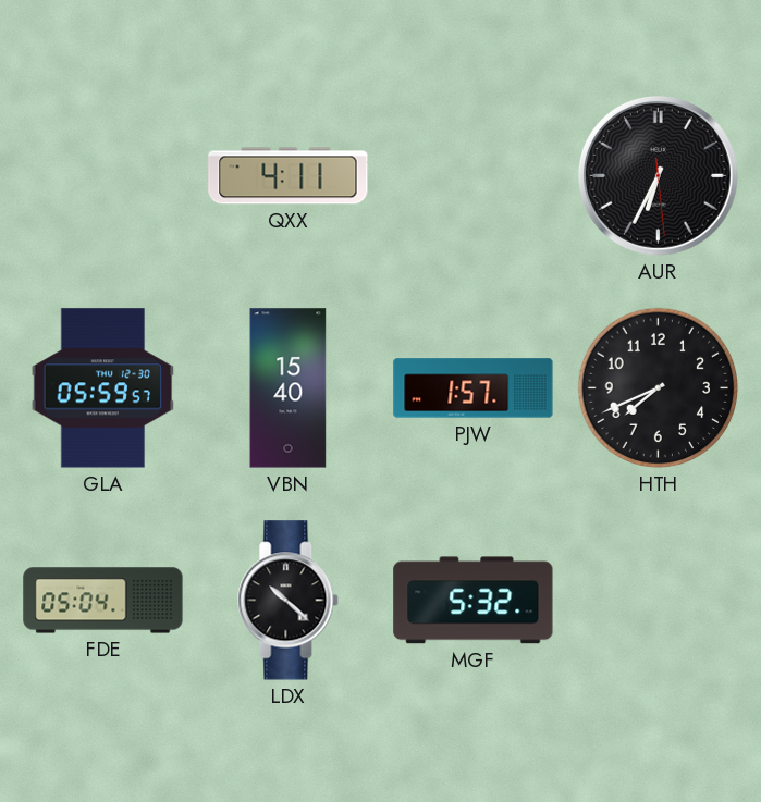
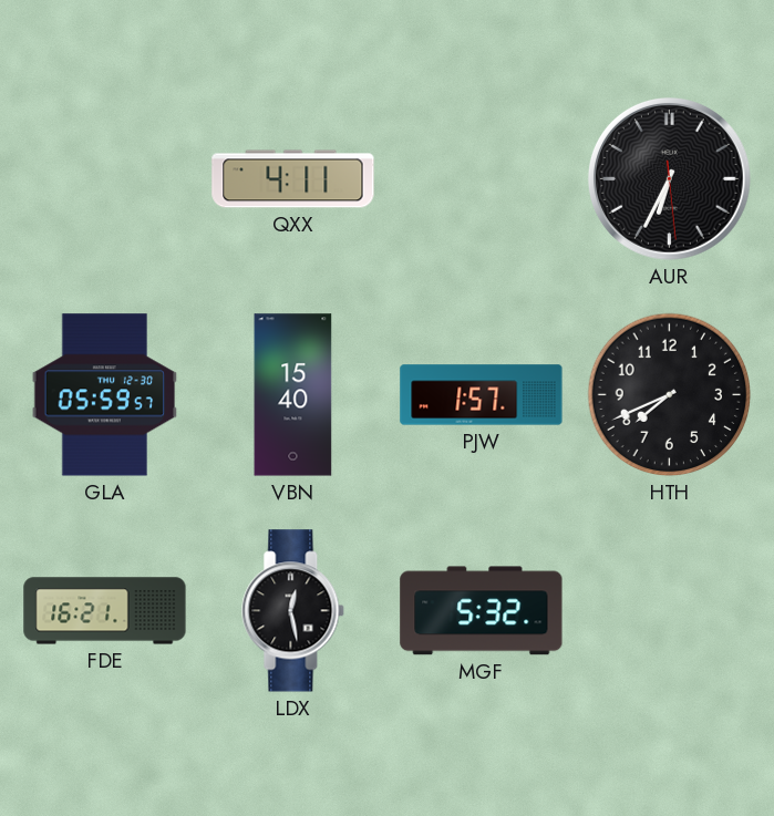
FDE: 05:04 -> 16:21 (105, 611)
LDX: 10:22 -> 12:28 (293, 611)
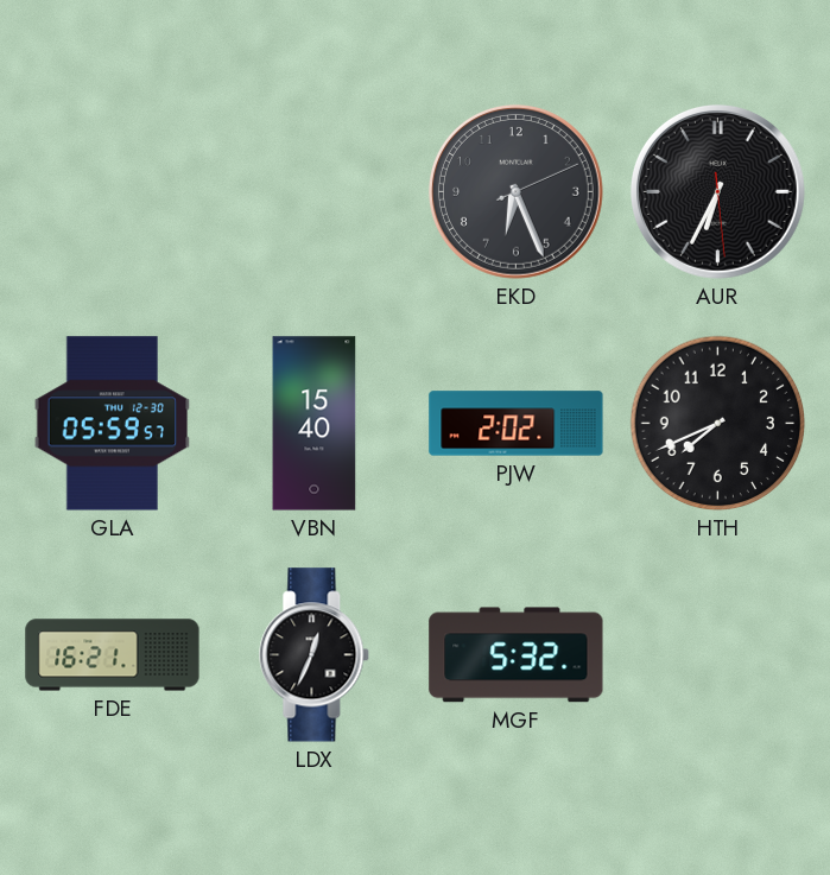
QXX: 4:11 -> none (293, 179)
EKD: none -> 6:26 (515, 191)
PJW: 1:57 -> 2:02 (517, 424)
LDX: 12:28 -> 12:34 (315, 655)
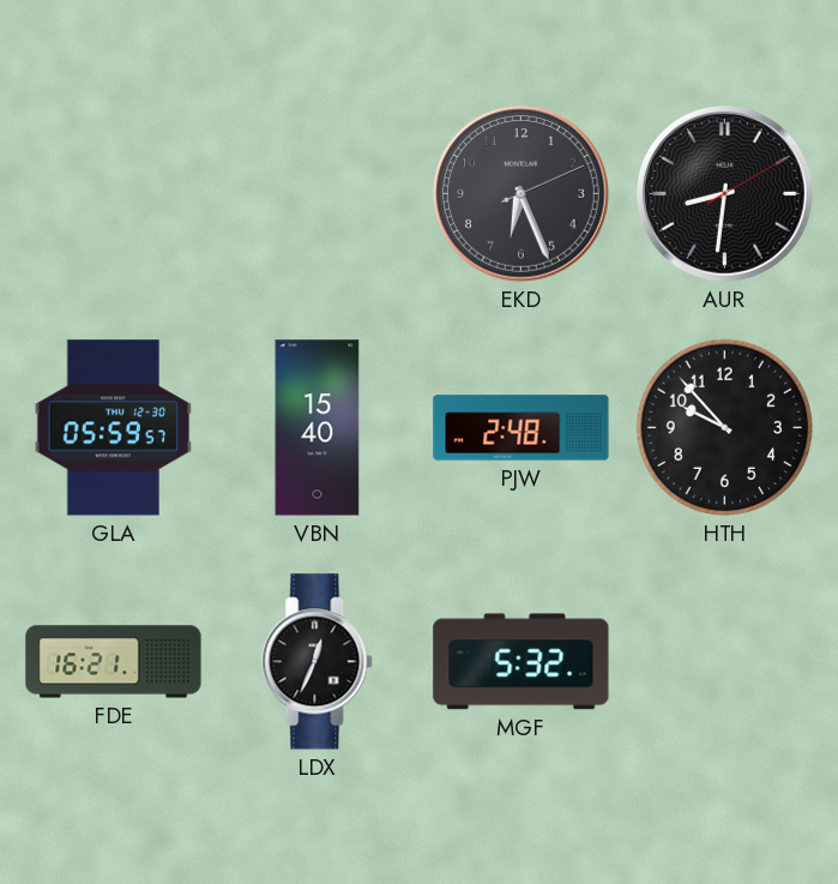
AUR: 6:34 -> 8:31 (724, 193)
PJW: 2:02 -> 2:48 (522, 428)
HTH: 7:41 -> 9:53 (725, 428)
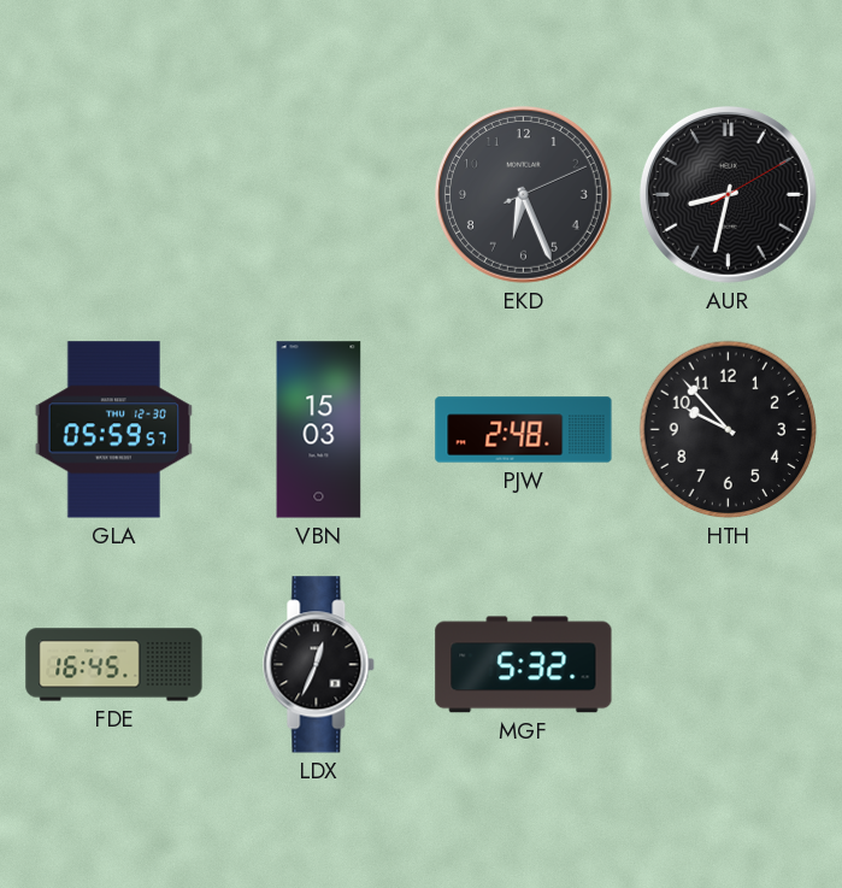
AUR: 8:31 -> 8:32 (728, 194)
VBN: 15:40 -> 15:03 (319, 430)
FDE: 16:21 -> 16:45 (114, 665)
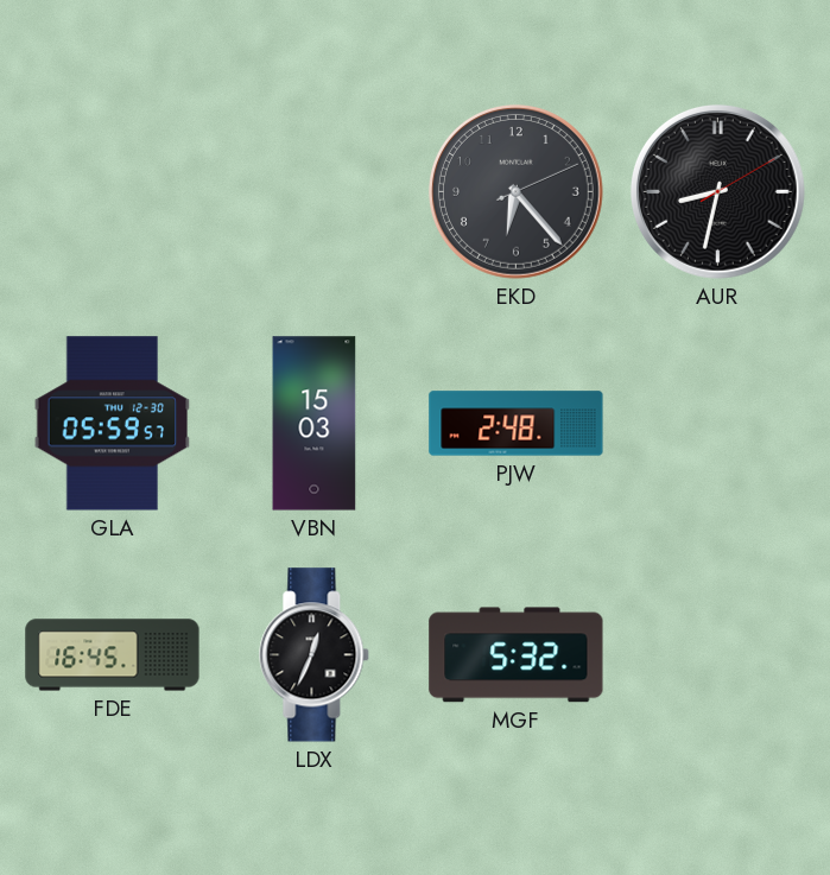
EKD: 6:26 -> 6:23 (515, 191)
HTH: 9:53 -> none (729, 430)
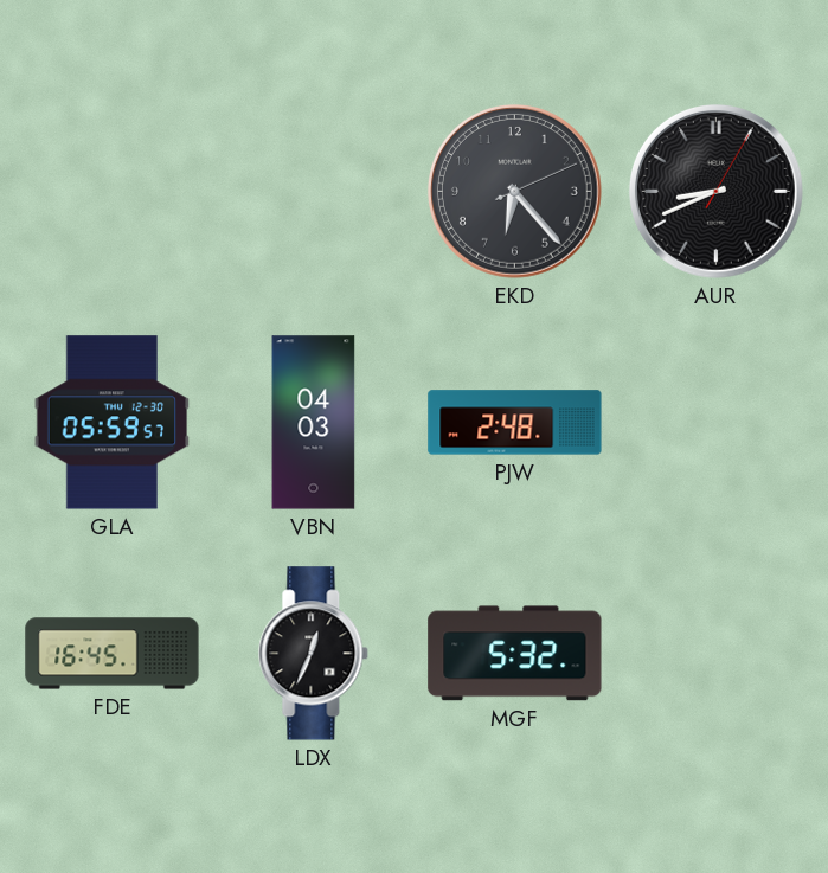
AUR: 8:32 -> 8:41 (715, 191)
VBN: 15:03 -> 04:03 (314, 423)
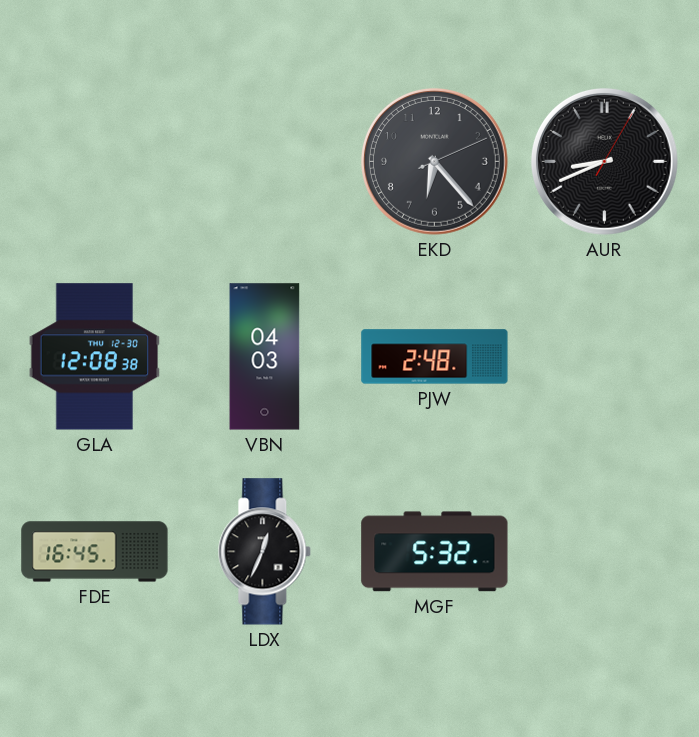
GLA: 05:59 -> 12:08 (95, 357)
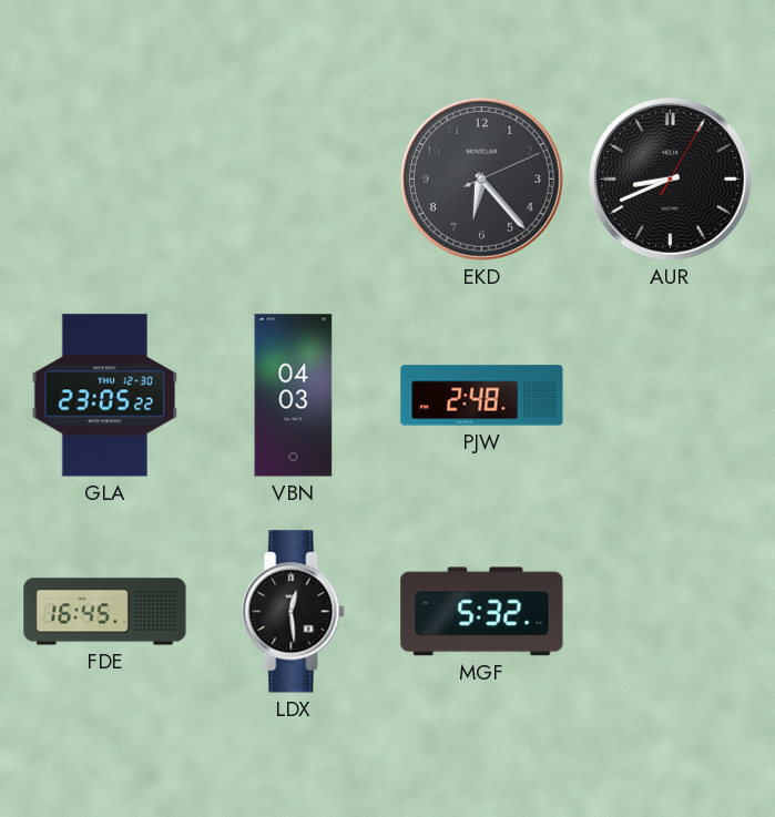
GLA: 12:08 -> 23:05 (105, 396)
LDX: 12:34 -> 12:29 (294, 612)
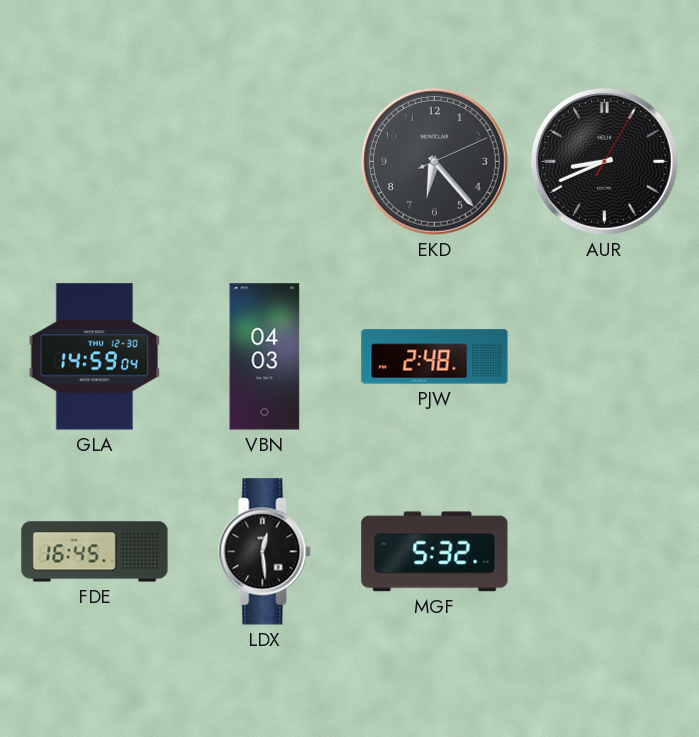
GLA: 23:05 -> 14:59 (95, 357)
